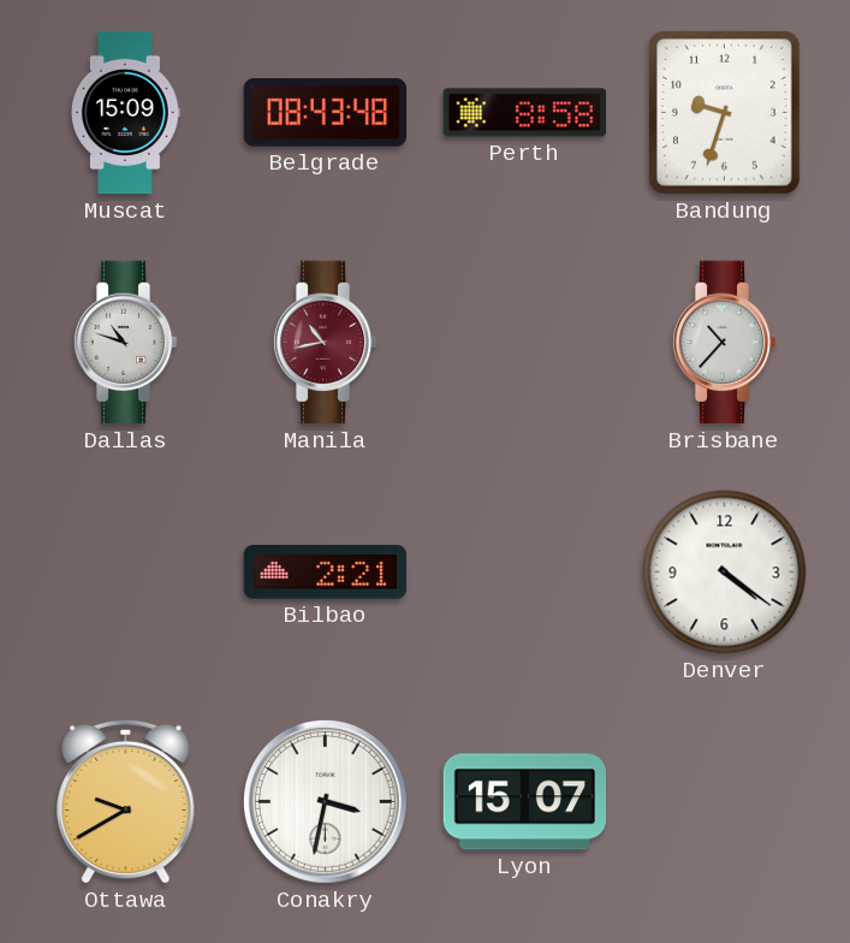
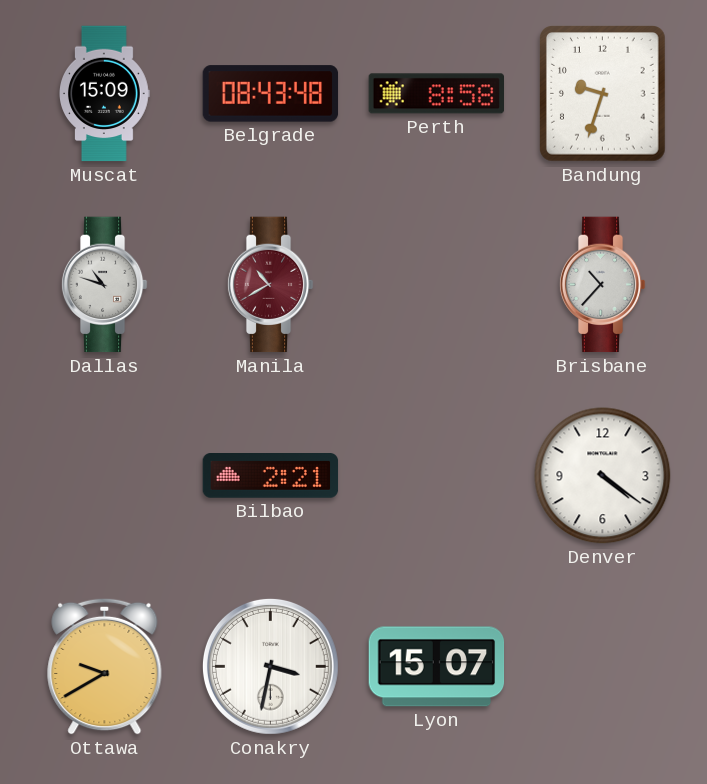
Manila: 10:43 -> 10:40 (270, 285)
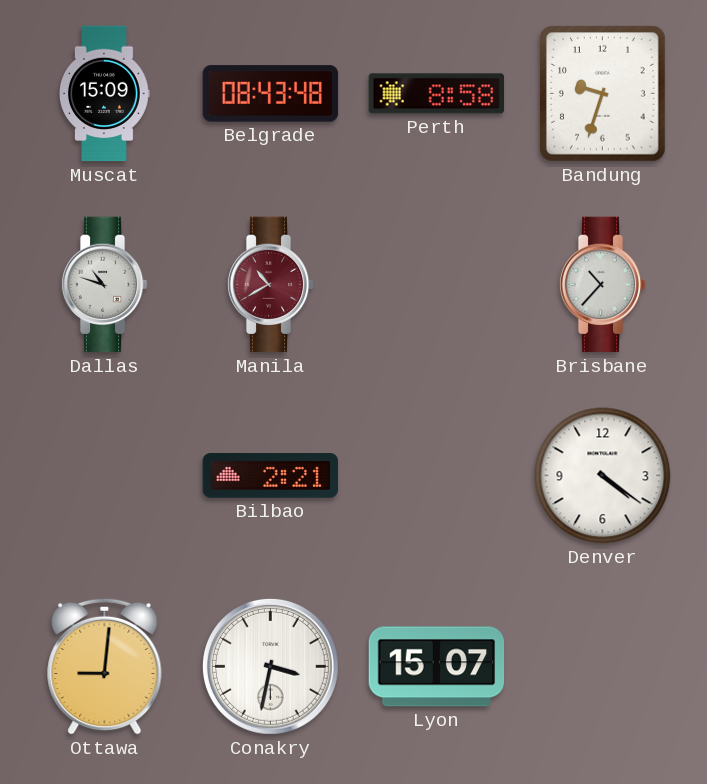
Ottawa: 9:40 -> 9:01 (105, 666)
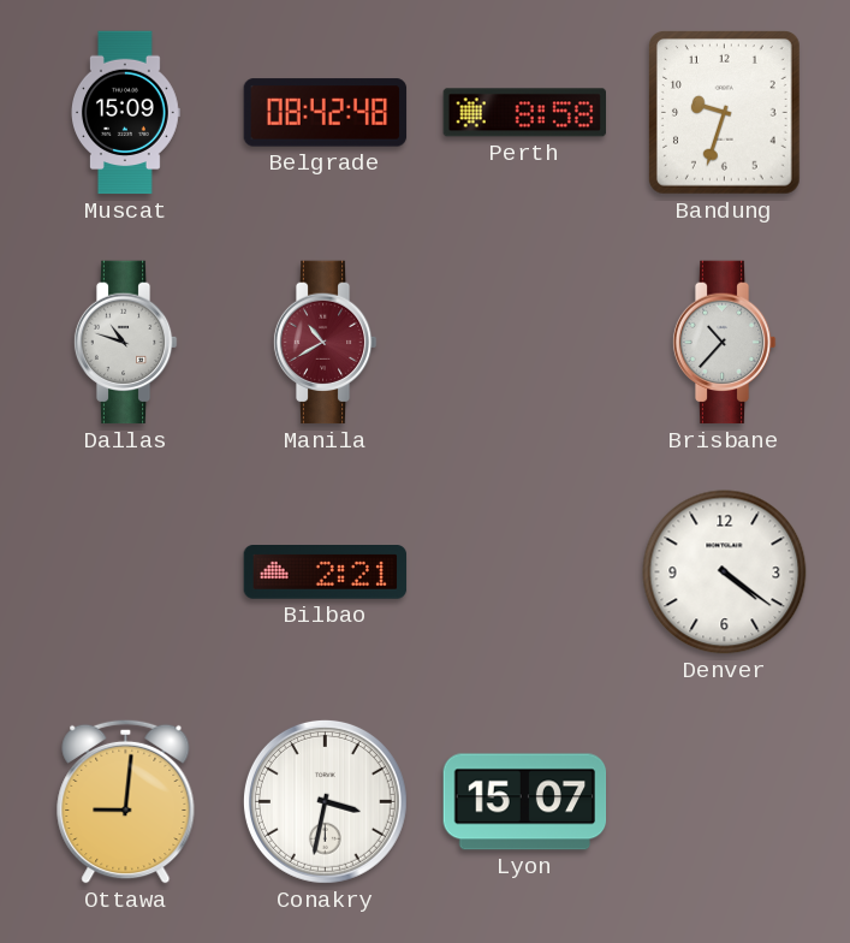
Belgrade: 08:43 -> 08:42 (326, 113)
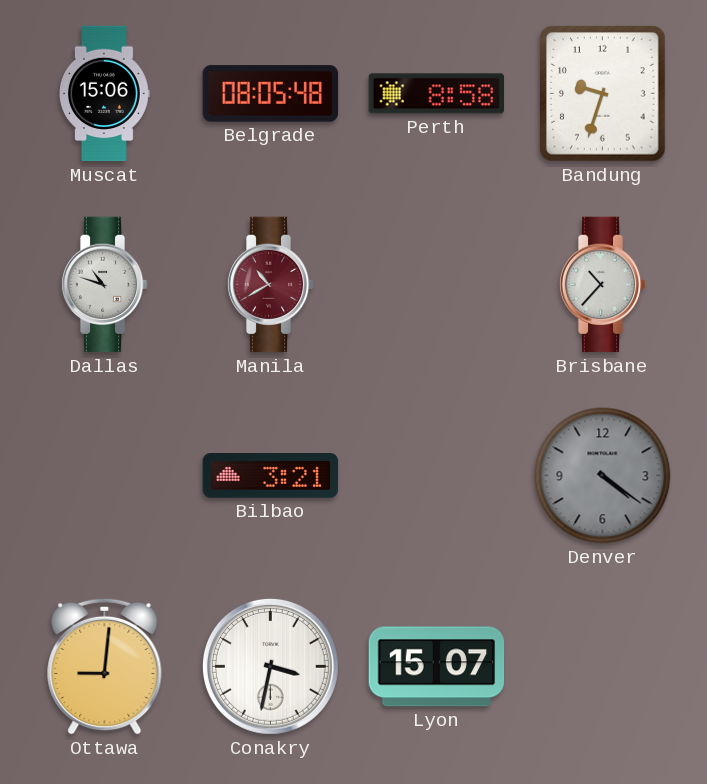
Muscat: 15:09 -> 15:06 (105, 94)
Belgrade: 08:42 -> 08:05 (271, 94)
Bilbao: 2:21 -> 3:21 (271, 476)
Denver dial: white -> grey (603, 476)
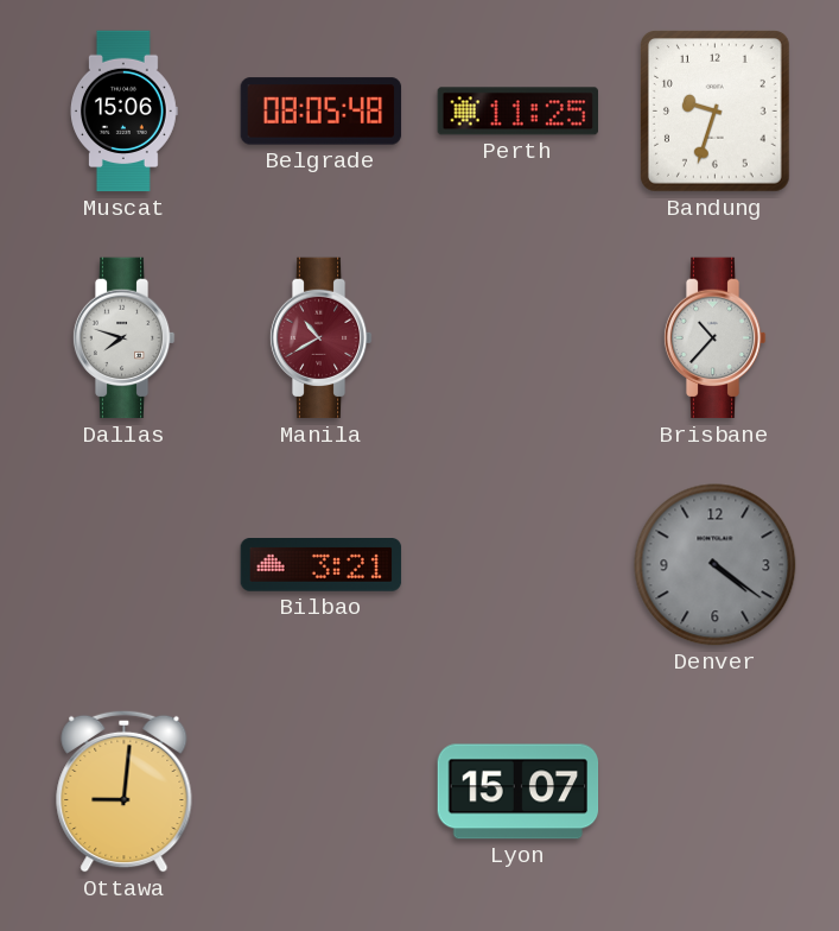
Perth: 8:58 -> 11:25 (517, 112)
Dallas: 10:48 -> 7:48 (123, 338)
Conakry: 3:32 -> none (270, 666)
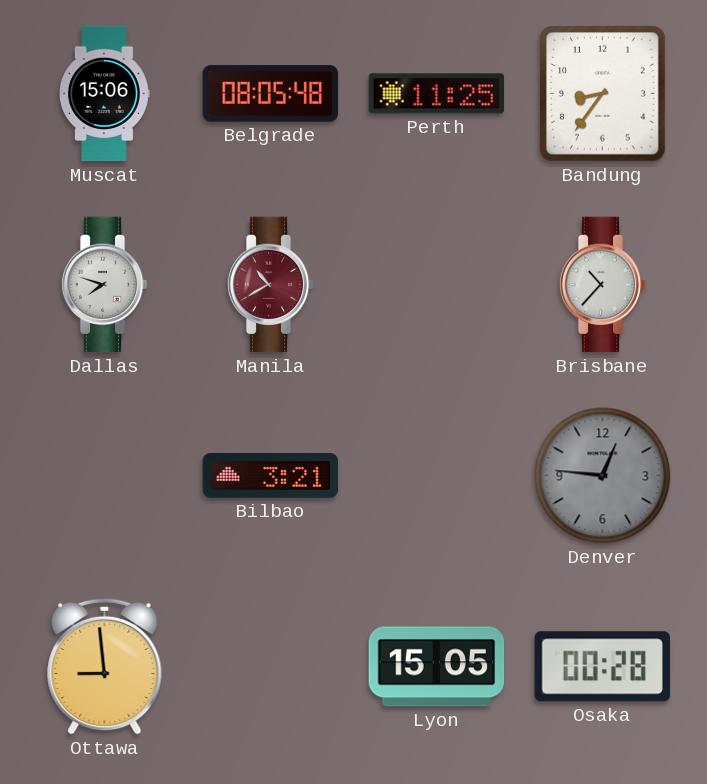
Bandung: 9:33 -> 8:36 (603, 94)
Denver: 4:21 -> 12:46 (603, 476)
Ottawa: 9:01 -> 8:59 (105, 666)
Lyon: 15:07 -> 15:05 (437, 667)
Osaka: none -> 00:28 (602, 667)
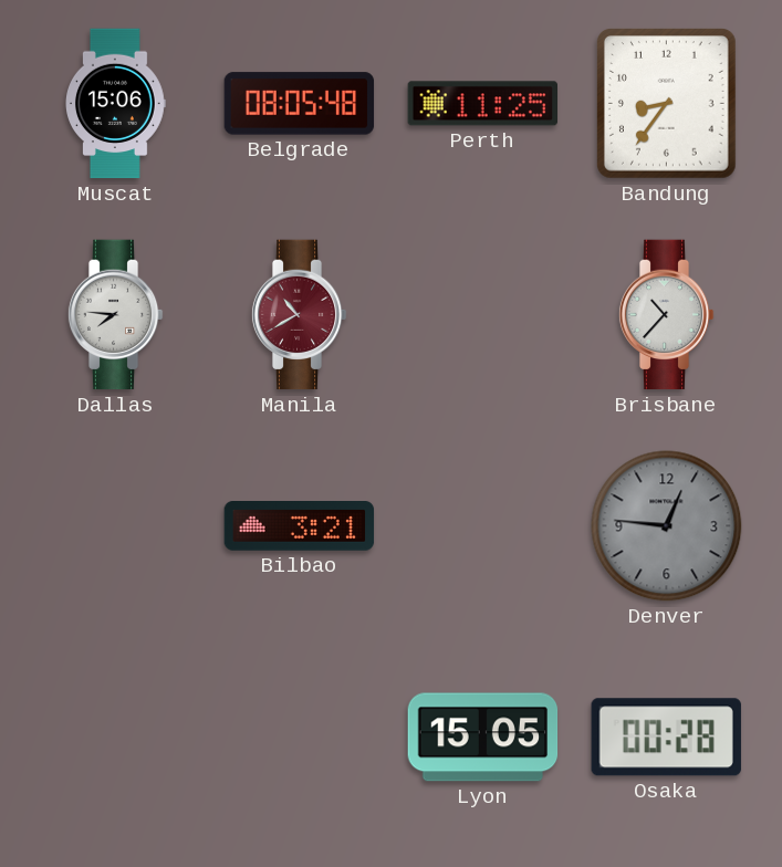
Dallas: 7:48 -> 7:46 (115, 315)
Ottawa: 8:59 -> none (105, 666)
